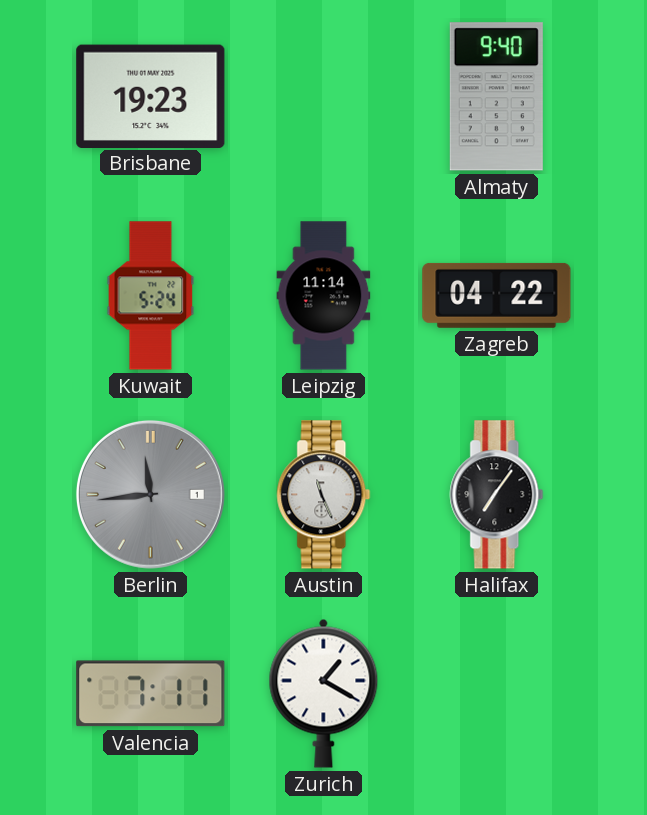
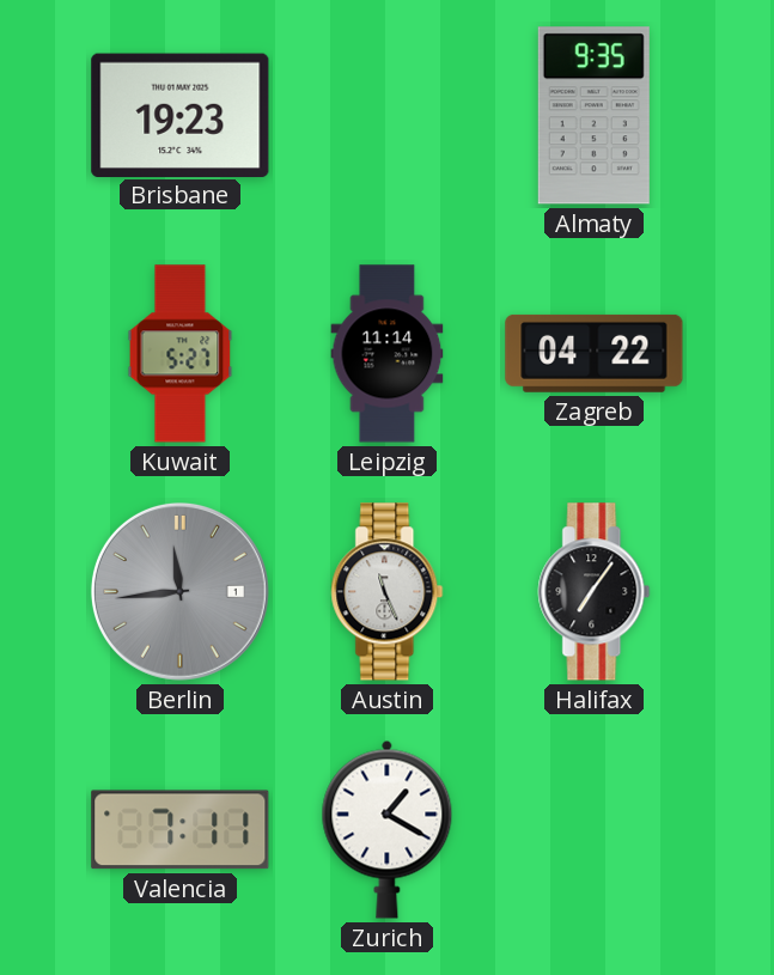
Almaty: 9:40 -> 9:35 (593, 116)
Kuwait: 5:24 -> 5:27 (181, 354)
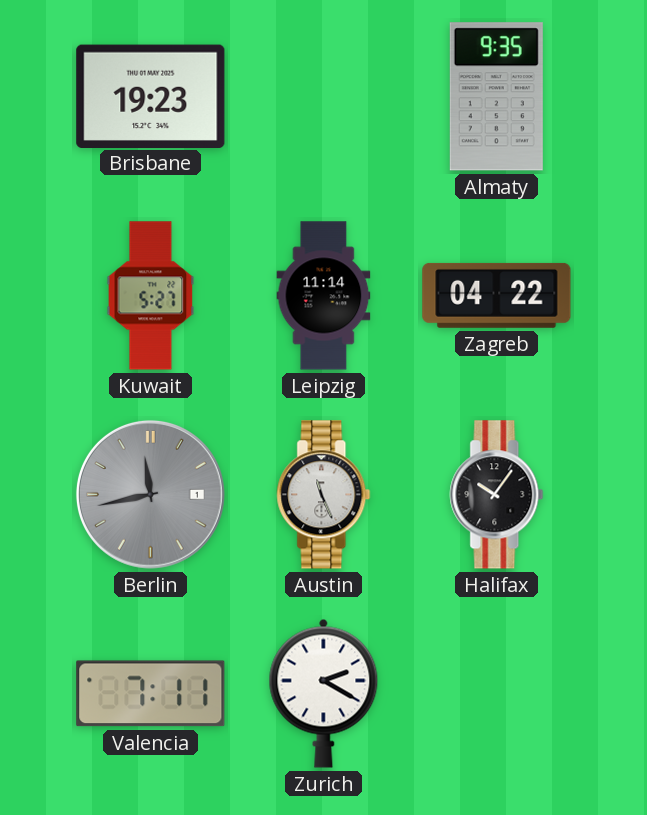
Berlin: 11:44 -> 11:43 (150, 494)
Halifax: 7:06 -> 10:06 (497, 495)
Zurich: 1:20 -> 2:20 (324, 693)
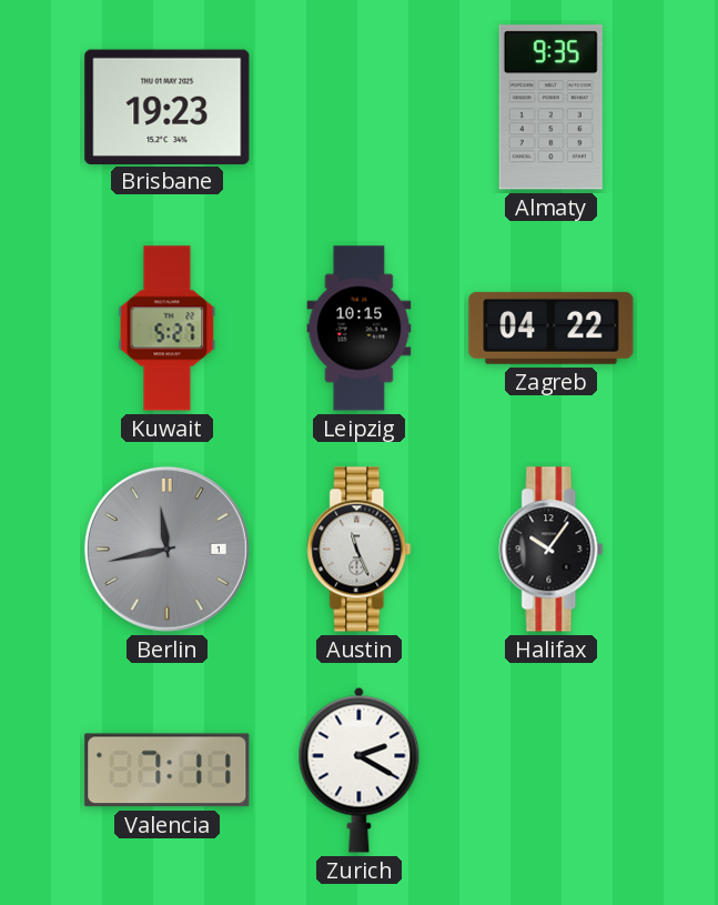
Leipzig: 11:14 -> 10:15 (360, 329)
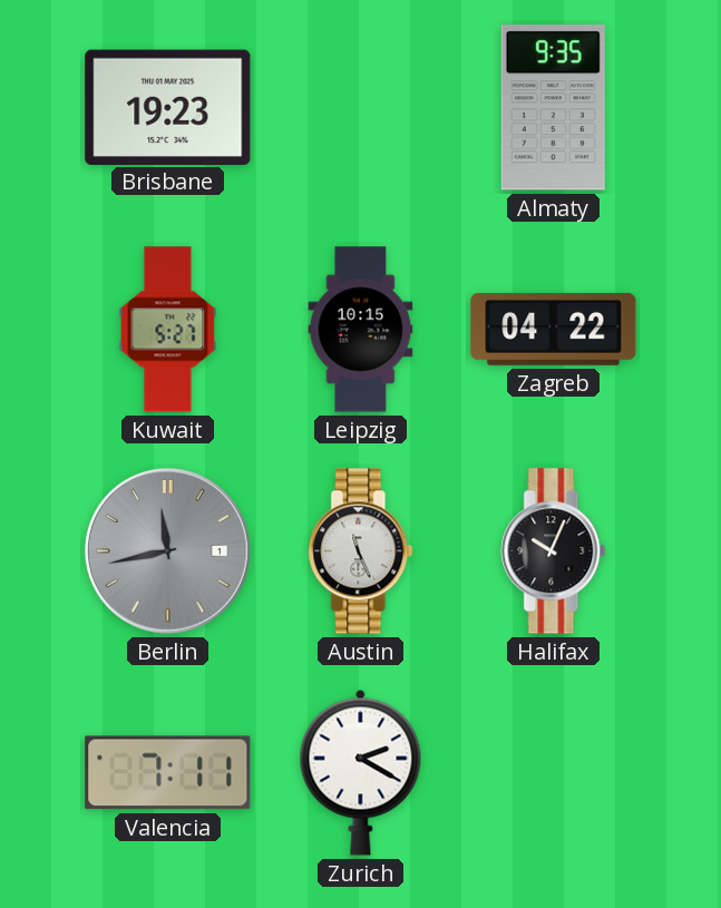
Halifax: 10:06 -> 10:04 (554, 551)
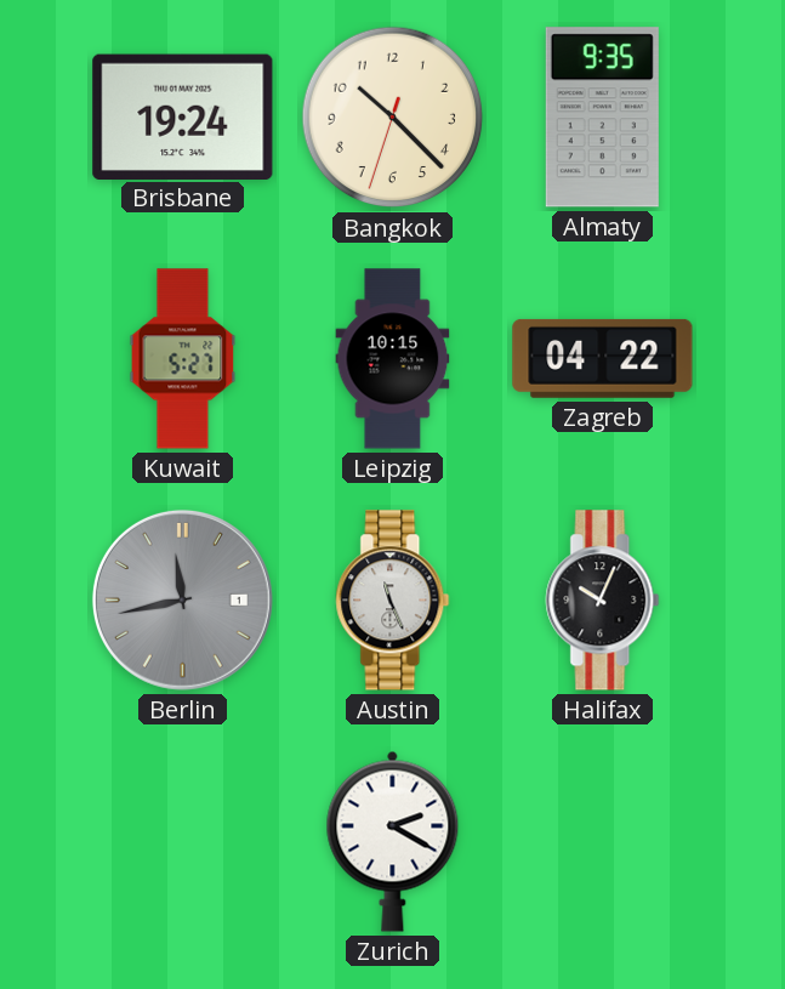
Brisbane: 19:23 -> 19:24 (183, 116)
Bangkok: none -> 10:22 (393, 118)
Valencia: 7:11 -> none (168, 773)
